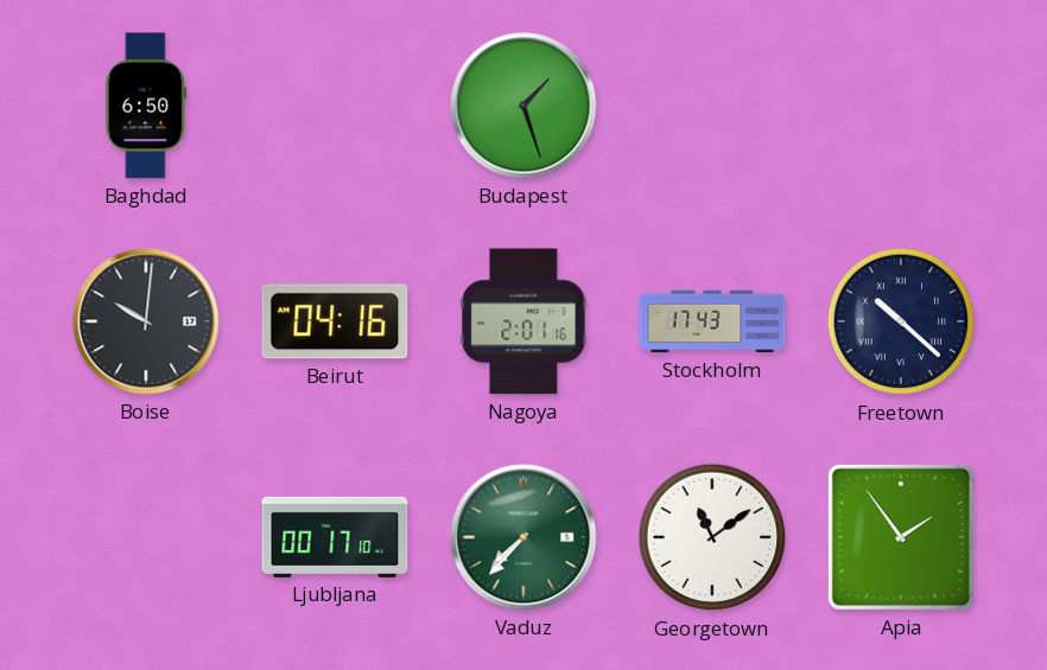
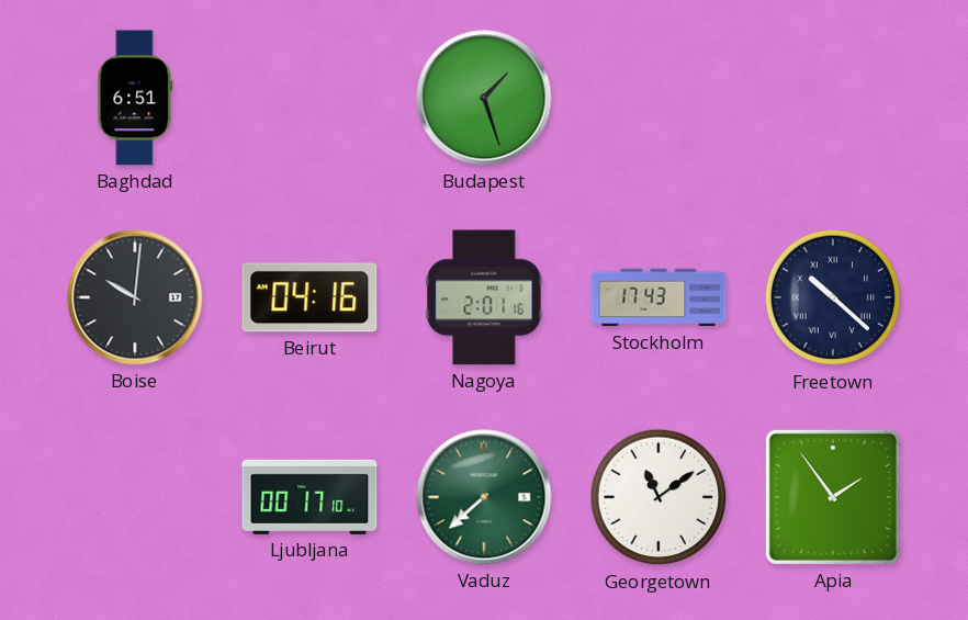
Baghdad: 6:50 -> 6:51 (135, 98)
Vaduz: 7:37 -> 7:38 (484, 497)
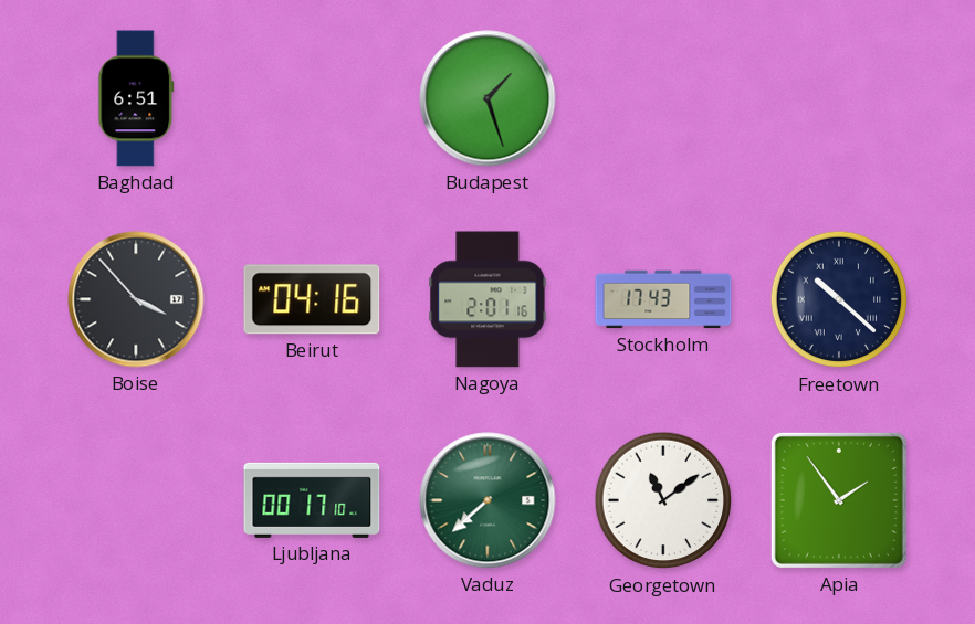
Boise: 10:01 -> 3:53 (136, 299)
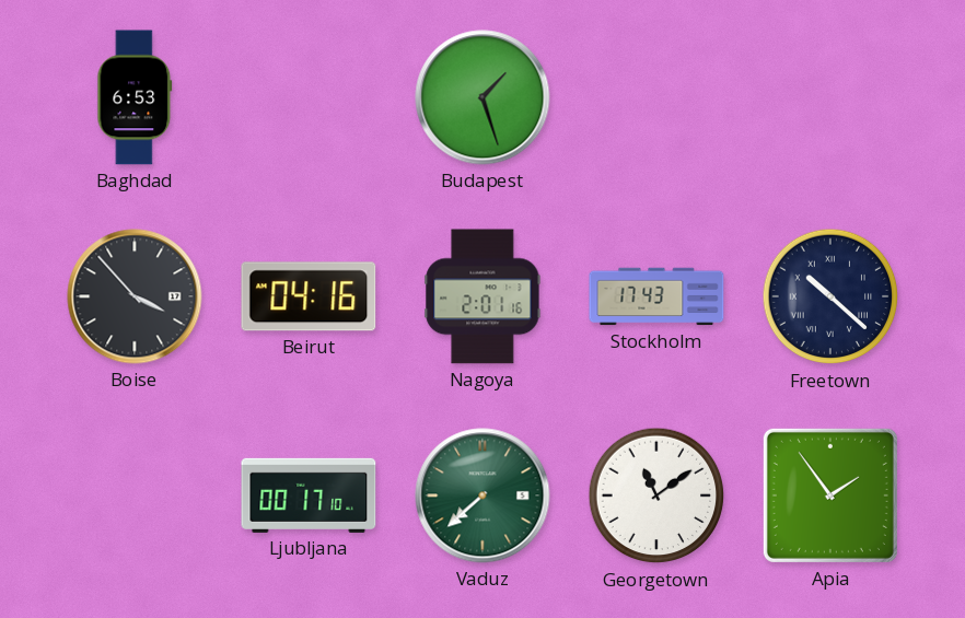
Baghdad: 6:51 -> 6:53 (135, 97)
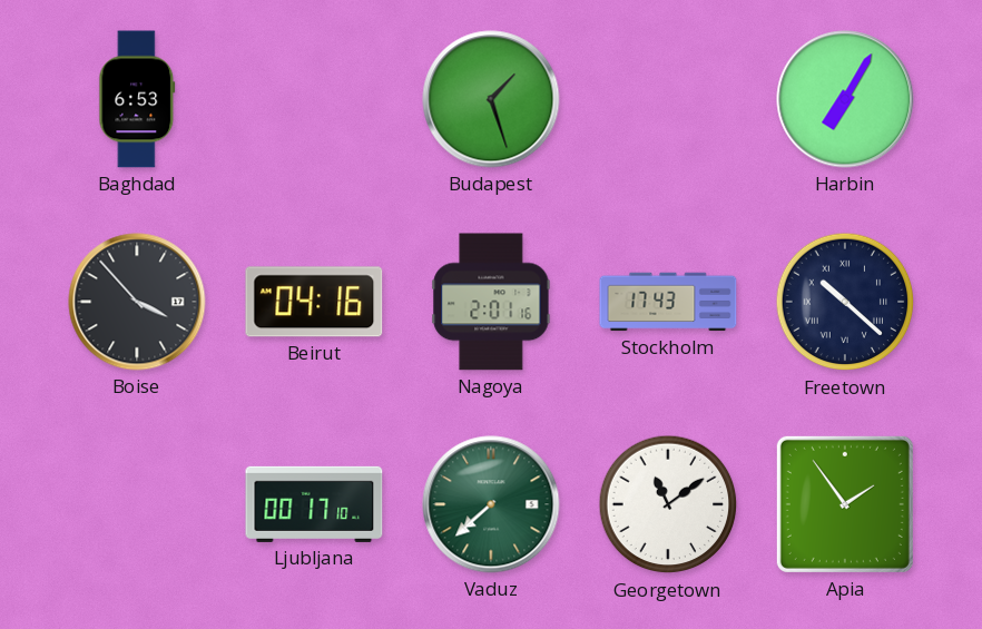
Harbin: none -> 7:05 (845, 99)
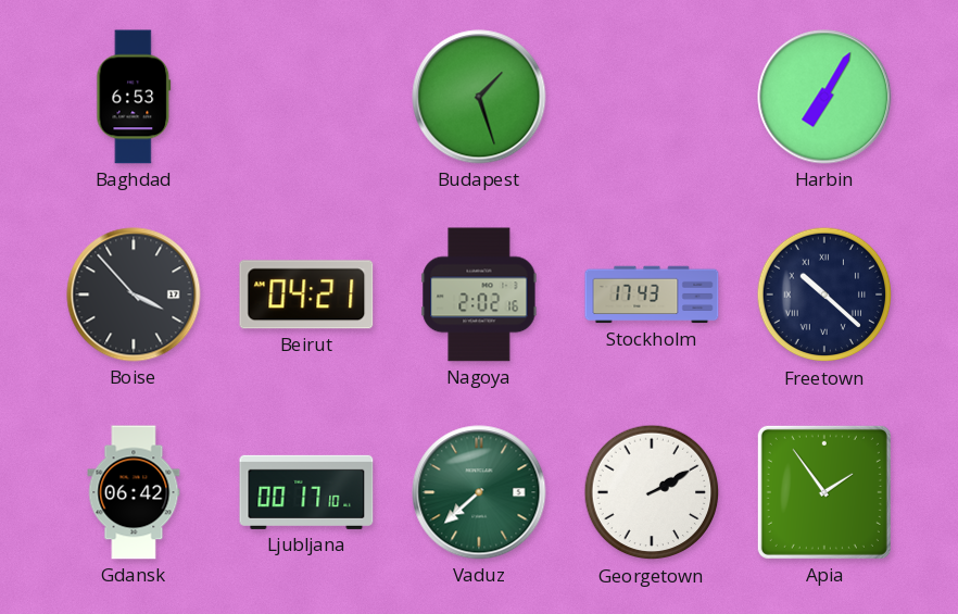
Beirut: 04:16 -> 04:21 (306, 295)
Nagoya: 2:01 -> 2:02 (479, 295)
Gdansk: none -> 06:42 (134, 492)
Georgetown: 11:09 -> 2:10 (652, 492)
